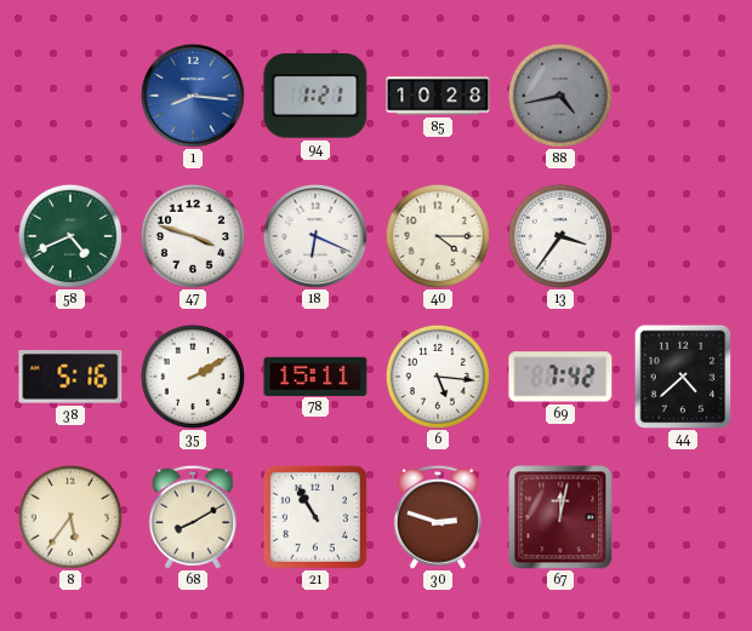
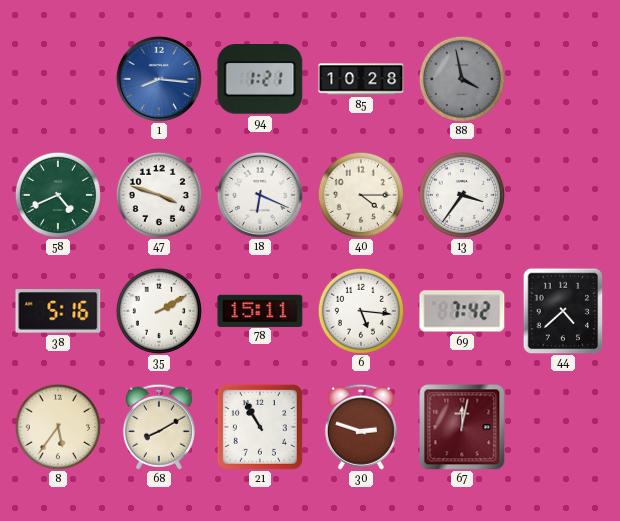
88: 4:43 -> 3:58 (462, 79)
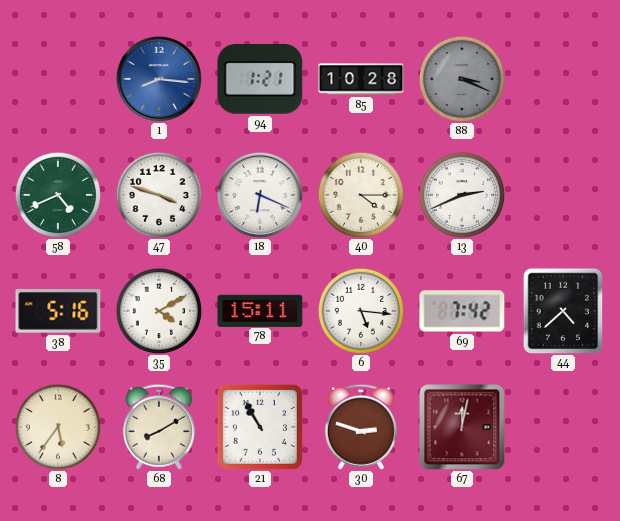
88: 3:58 -> 3:19 (462, 79)
13: 3:36 -> 2:41 (462, 195)
35: 2:10 -> 4:10 (159, 311)
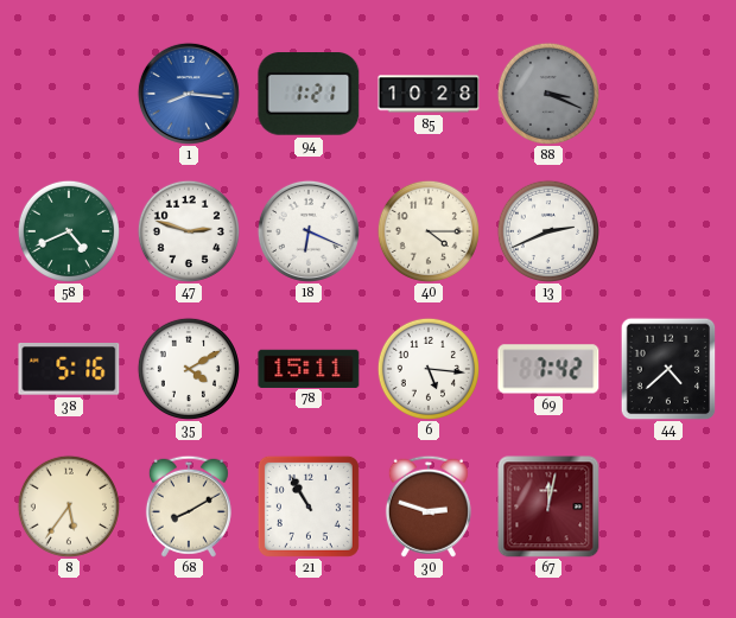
47: 3:48 -> 2:48 (189, 231)
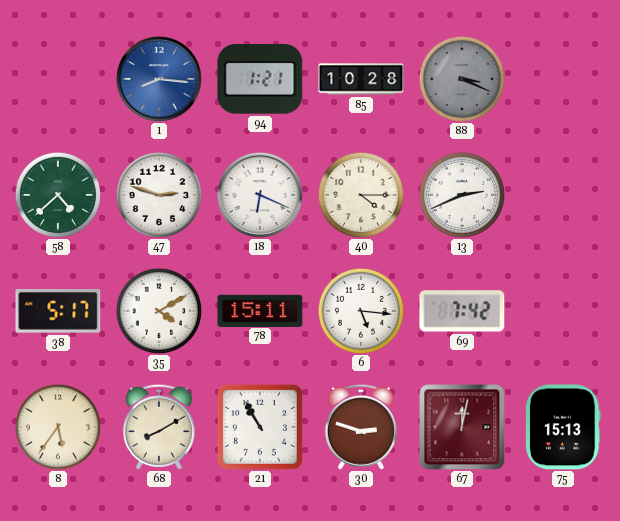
58: 4:41 -> 4:38 (58, 195)
38: 5:16 -> 5:17 (58, 311)
44: 4:38 -> none (668, 369)
75: none -> 15:13 (563, 427)
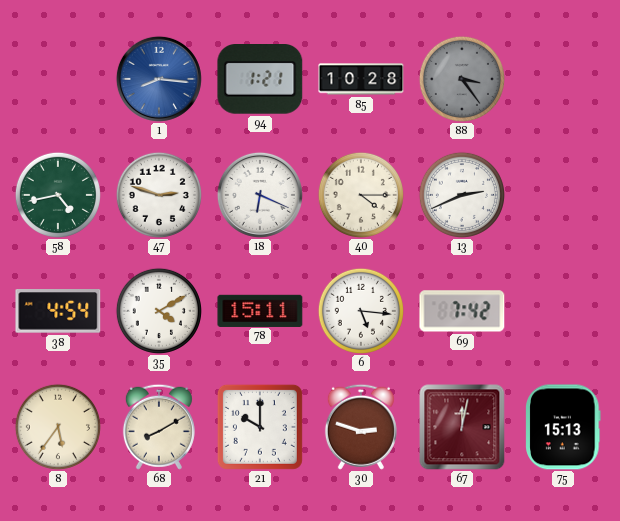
88: 3:19 -> 3:24 (462, 79)
58: 4:38 -> 4:43 (58, 195)
38: 5:17 -> 4:54 (58, 311)
21: 10:55 -> 10:00 (260, 427)
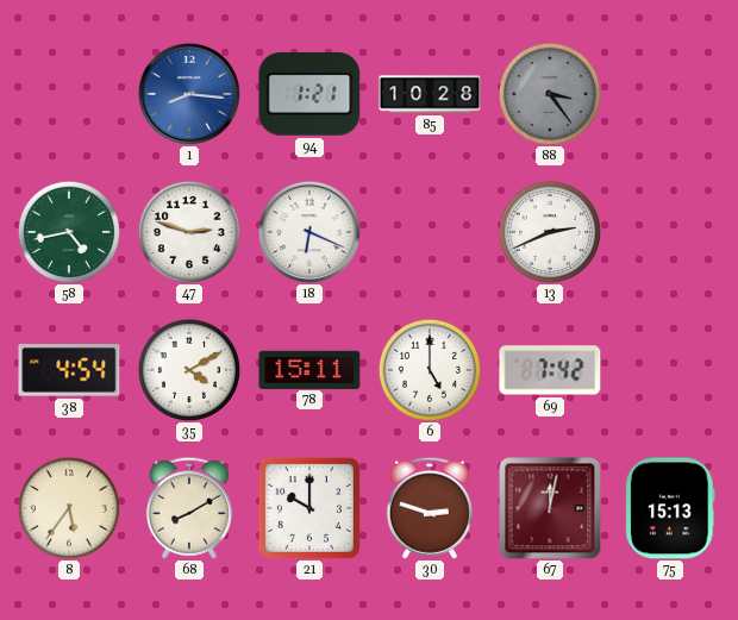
40: 4:15 -> none (361, 195)
6: 5:16 -> 5:00 (430, 370)
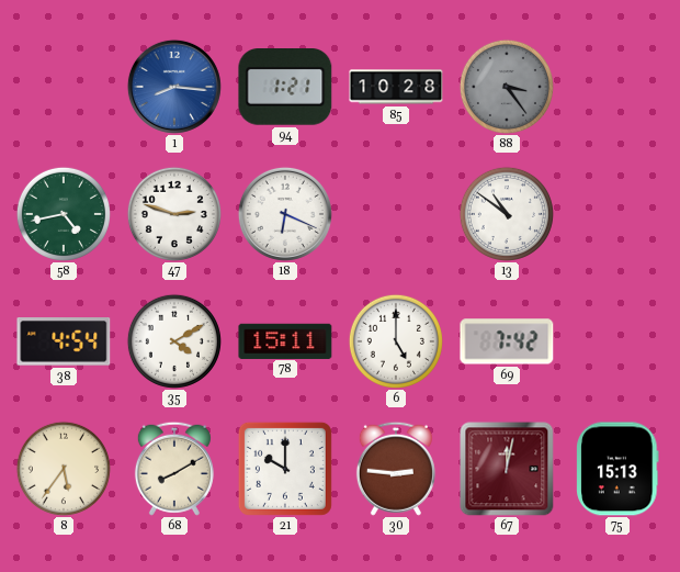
13: 2:41 -> 10:51 (507, 214)
30: 2:48 -> 2:46 (396, 469)
